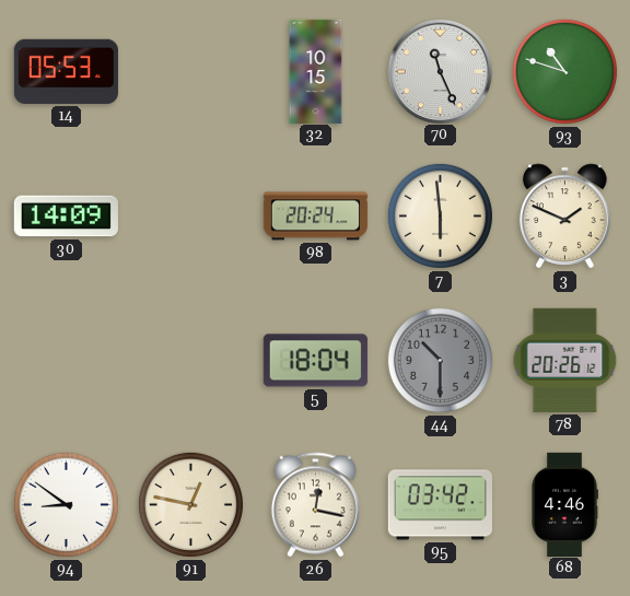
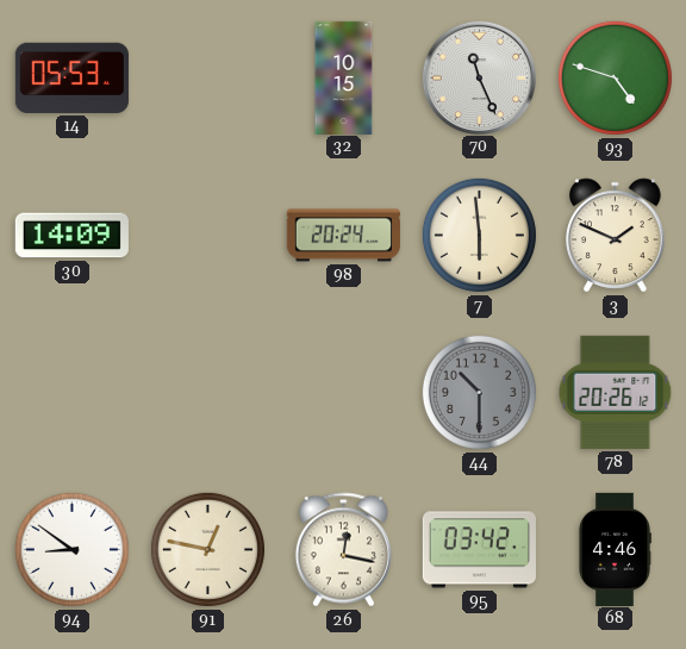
93: 10:48 -> 4:48 (615, 77)
5: 18:04 -> none (315, 361)
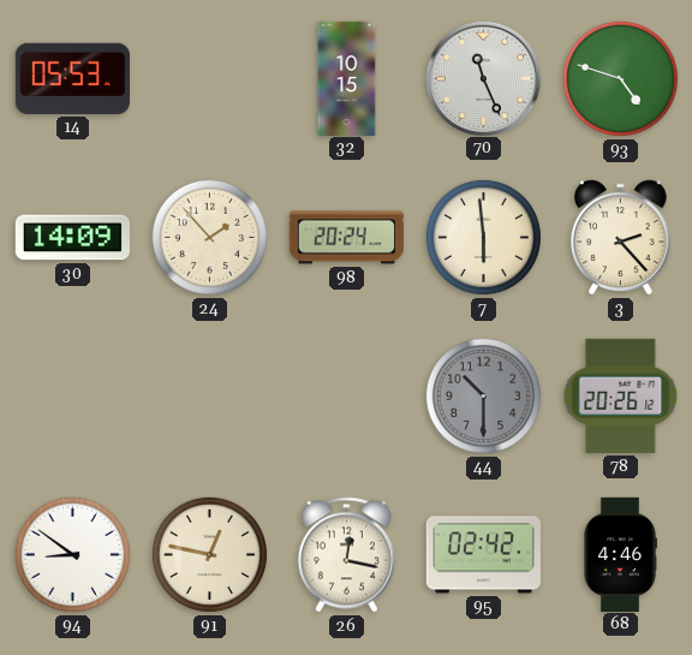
24: none -> 1:53 (209, 237)
3: 1:49 -> 2:23 (621, 238)
95: 03:42 -> 02:42 (483, 555)
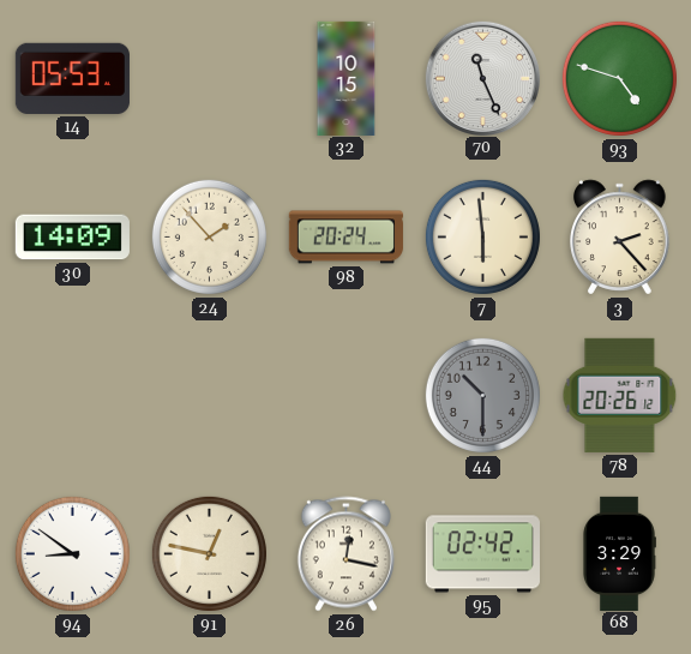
68: 4:46 -> 3:29 (619, 553)
